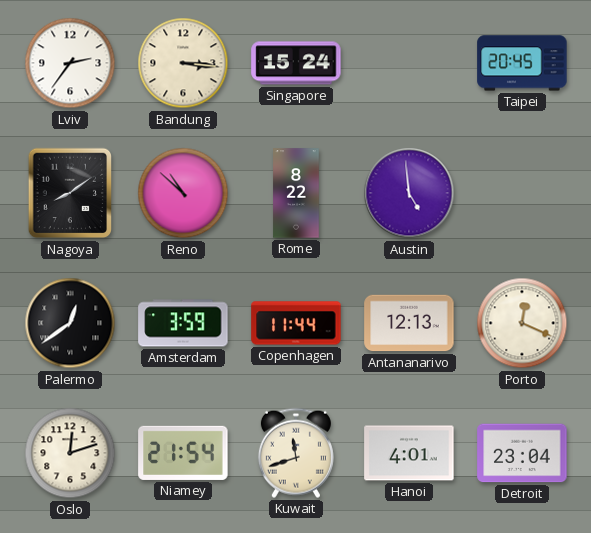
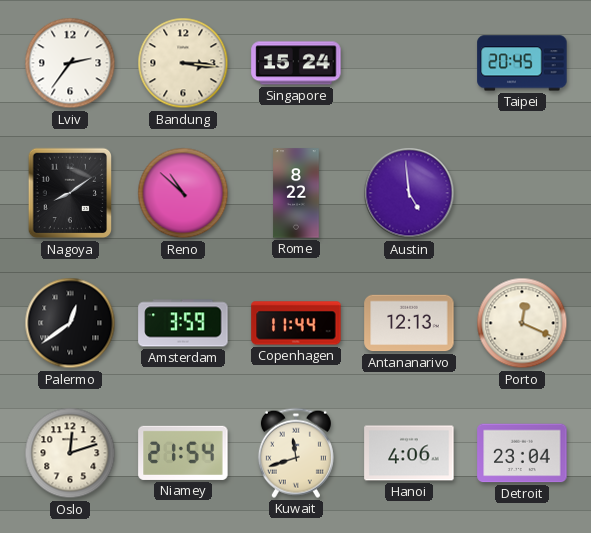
Hanoi: 4:01 -> 4:06 (409, 453)
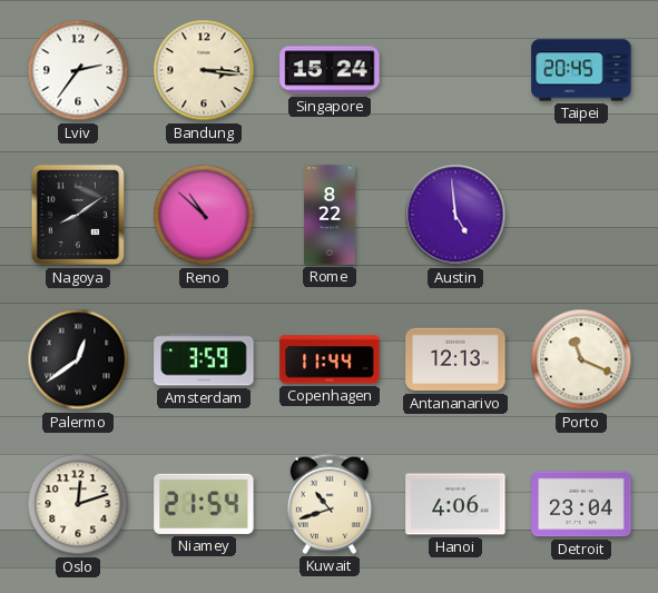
Porto: 12:19 -> 11:19 (581, 359)
Kuwait: 11:42 -> 10:42 (330, 504)
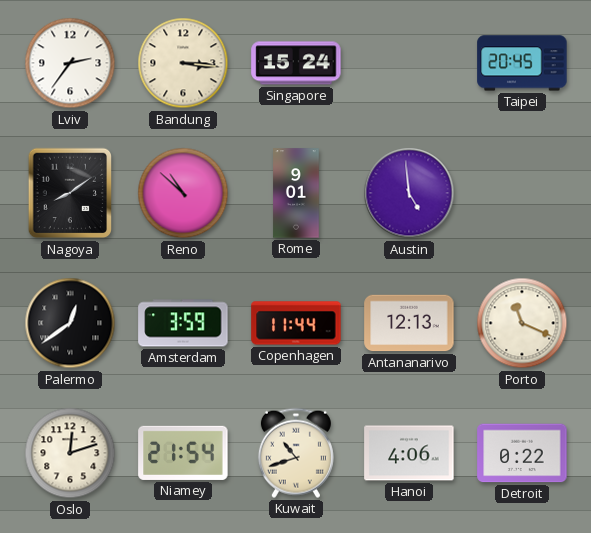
Rome: 8:22 -> 9:01 (296, 193)
Detroit: 23:04 -> 0:22 (522, 453)
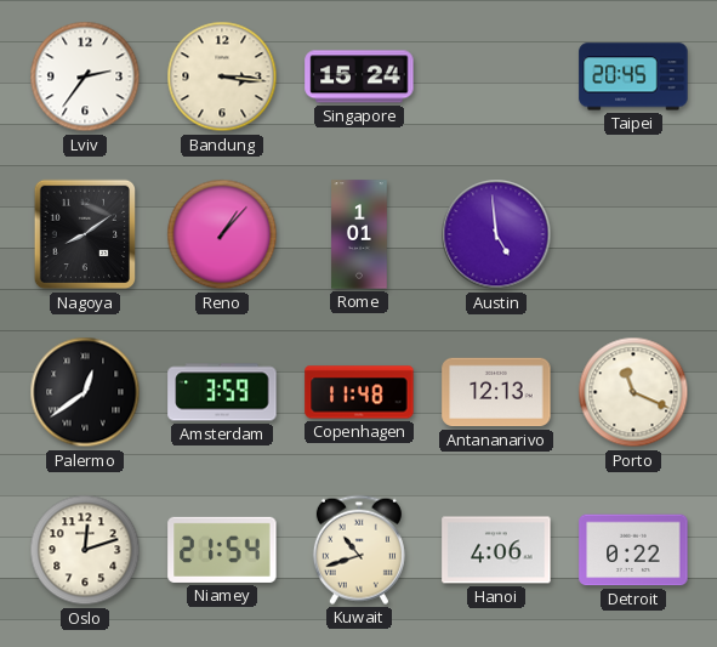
Reno: 10:52 -> 1:07 (222, 234)
Rome: 9:01 -> 1:01 (359, 234)
Copenhagen: 11:44 -> 11:48 (359, 392)
